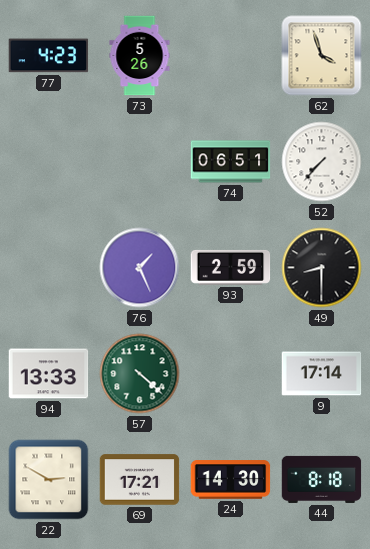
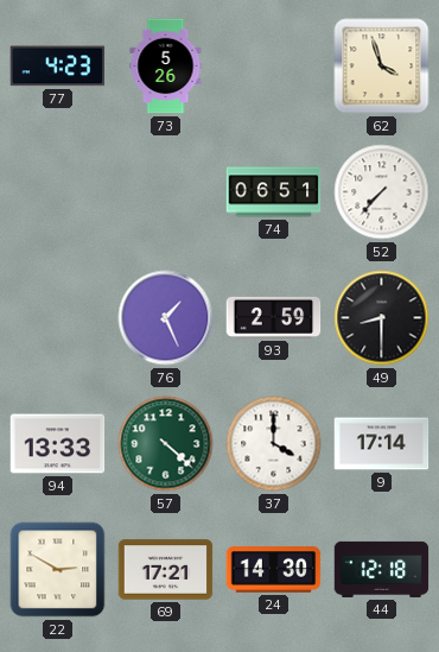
37: none -> 4:00 (274, 444)
44: 8:18 -> 12:18 (382, 569)
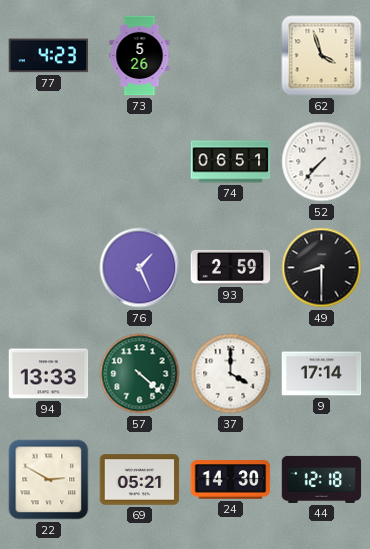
69: 17:21 -> 05:21 (140, 480)
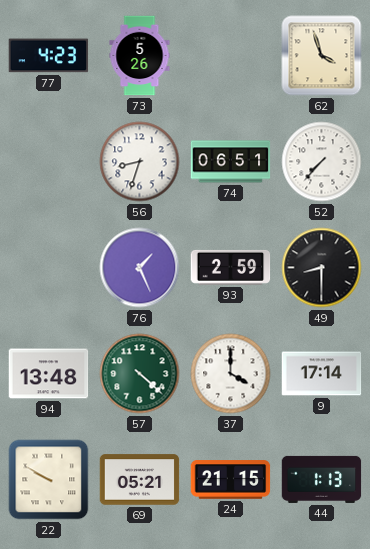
56: none -> 8:33 (140, 162)
94: 13:33 -> 13:48 (49, 374)
22: 2:50 -> 9:50 (49, 480)
24: 14:30 -> 21:15 (231, 480)
44: 12:18 -> 1:13 (322, 479)
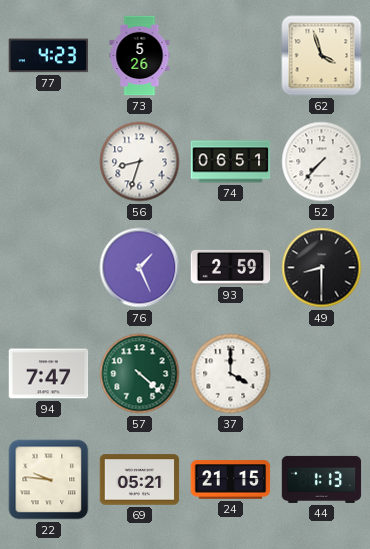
94: 13:48 -> 7:47 (49, 374)
9: 17:14 -> none (322, 374)
22: 9:50 -> 9:46 (49, 480)
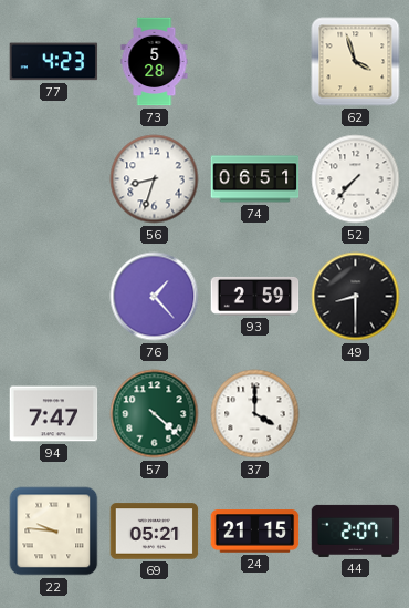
73: 5:26 -> 5:28 (155, 62)
76: 1:26 -> 1:23 (155, 297)
44: 1:13 -> 2:07 (356, 530)
